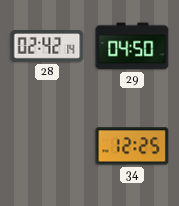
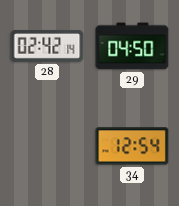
34: 12:25 -> 12:54 (132, 146)
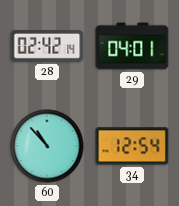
29: 04:50 -> 04:01 (132, 46)
60: none -> 10:53 (47, 146)
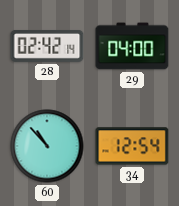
29: 04:01 -> 04:00 (132, 46)
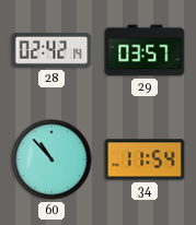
29: 04:00 -> 03:57 (145, 50)
34: 12:54 -> 11:54 (145, 159)
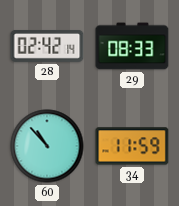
29: 03:57 -> 08:33 (132, 46)
34: 11:54 -> 11:59 (132, 146)
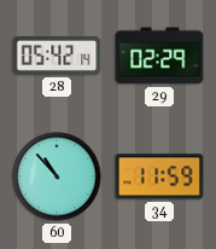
28: 02:42 -> 05:42 (57, 56)
29: 08:33 -> 02:29 (159, 56)
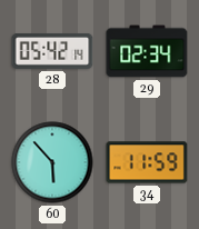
29: 02:29 -> 02:34 (147, 51)
60: 10:53 -> 5:53 (52, 162)
